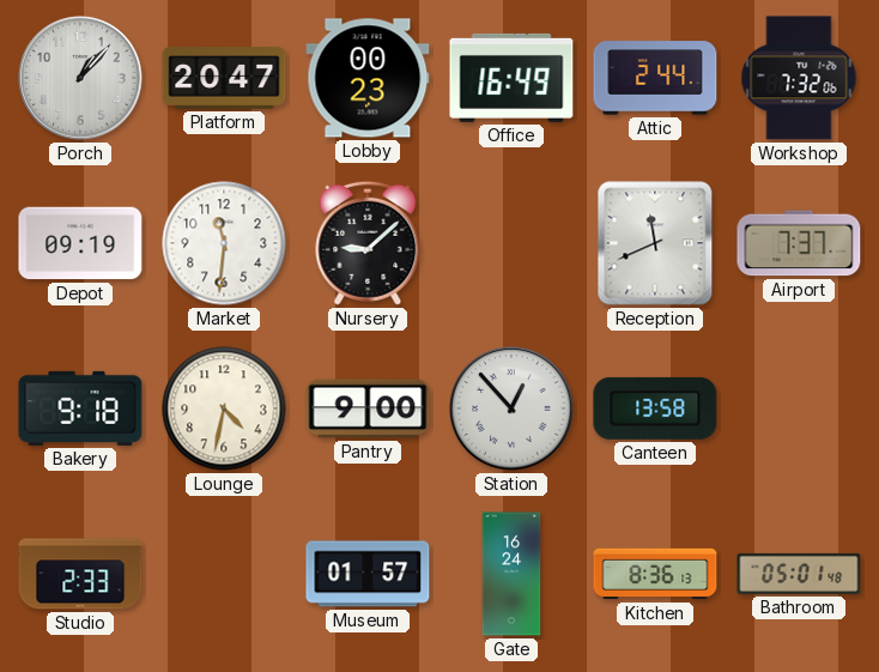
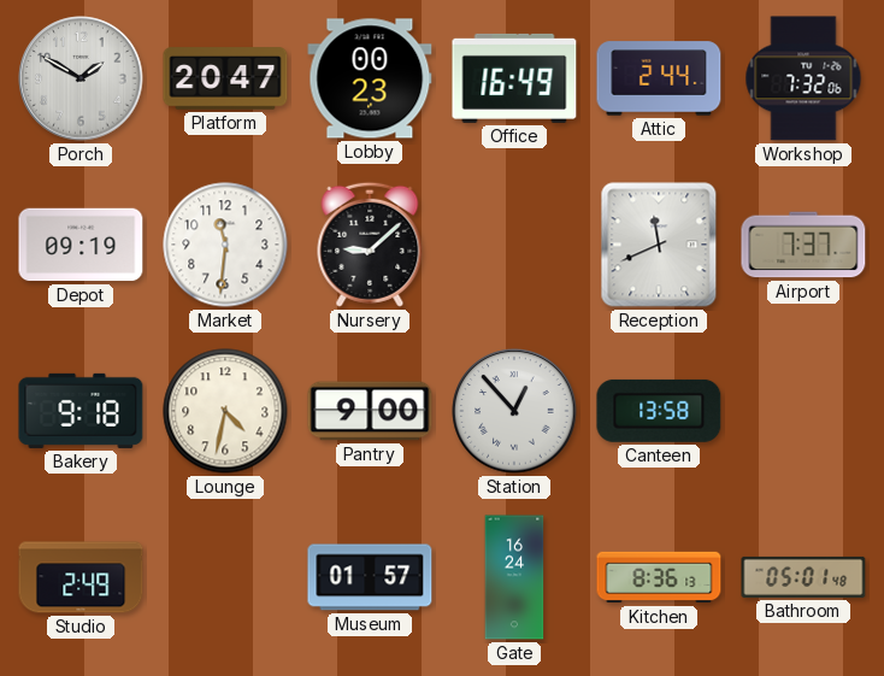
Porch: 1:07 -> 1:50 (81, 78)
Studio: 2:33 -> 2:49 (81, 577)
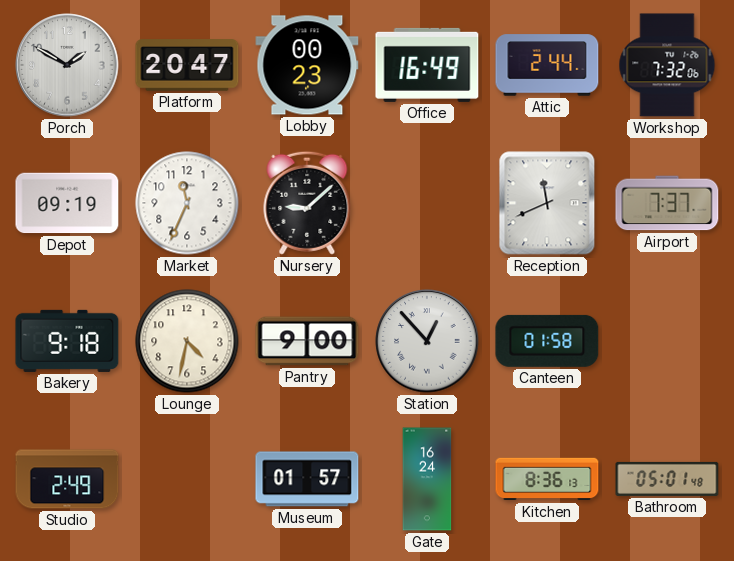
Market: 11:31 -> 11:34 (187, 203)
Canteen: 13:58 -> 01:58 (547, 341)
